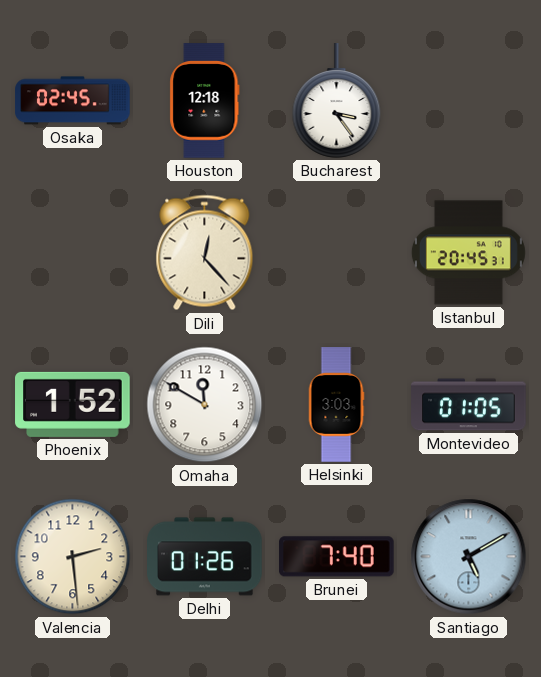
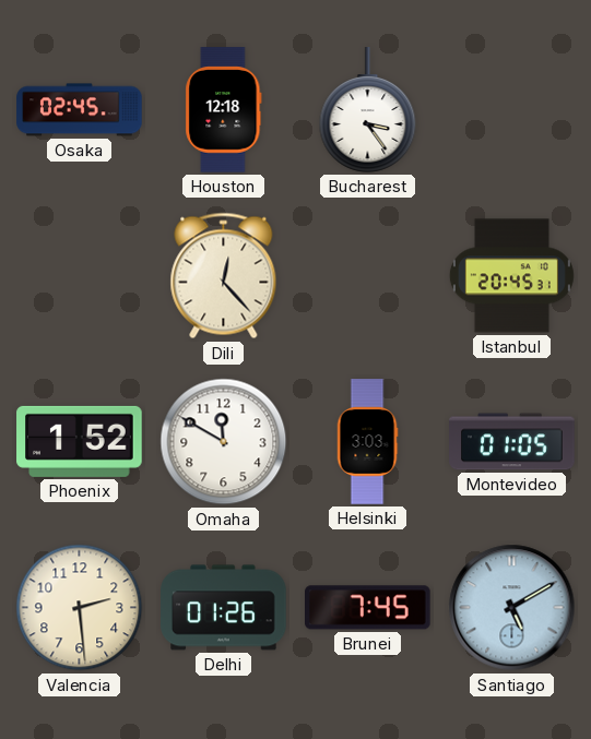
Brunei: 7:40 -> 7:45 (368, 608)
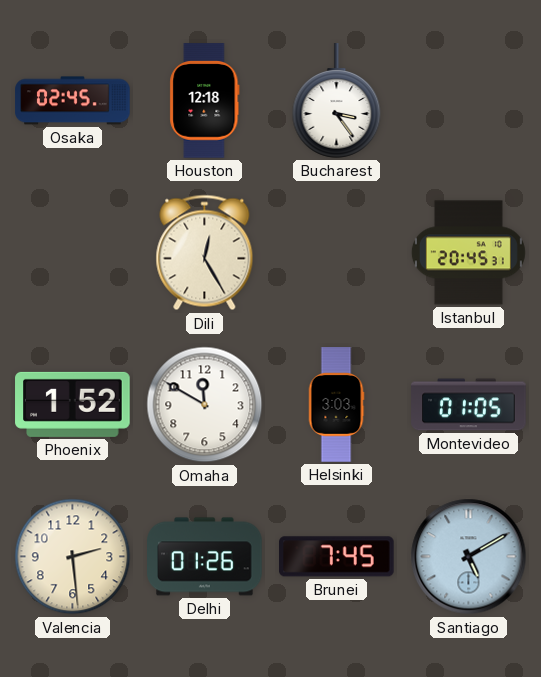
Dili: 12:23 -> 12:25 (205, 253)
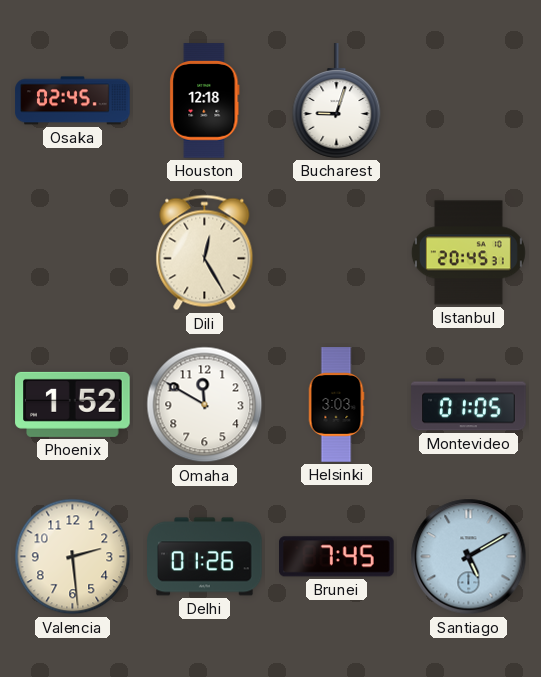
Bucharest: 3:24 -> 9:03 (337, 101)
